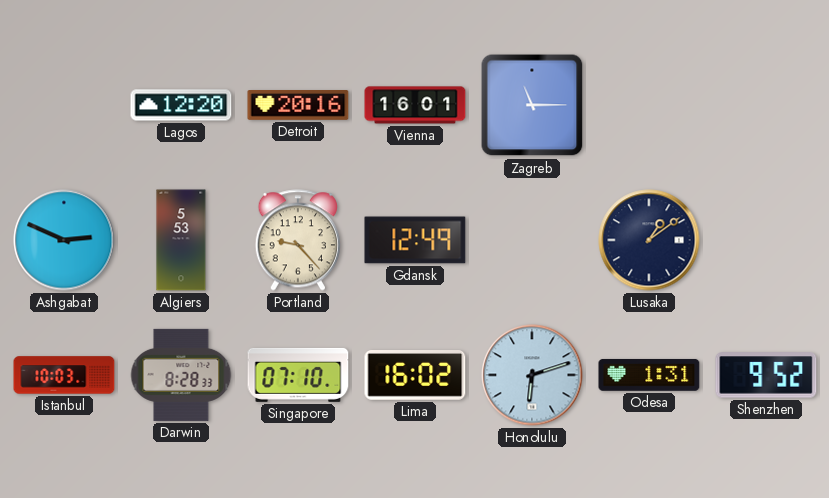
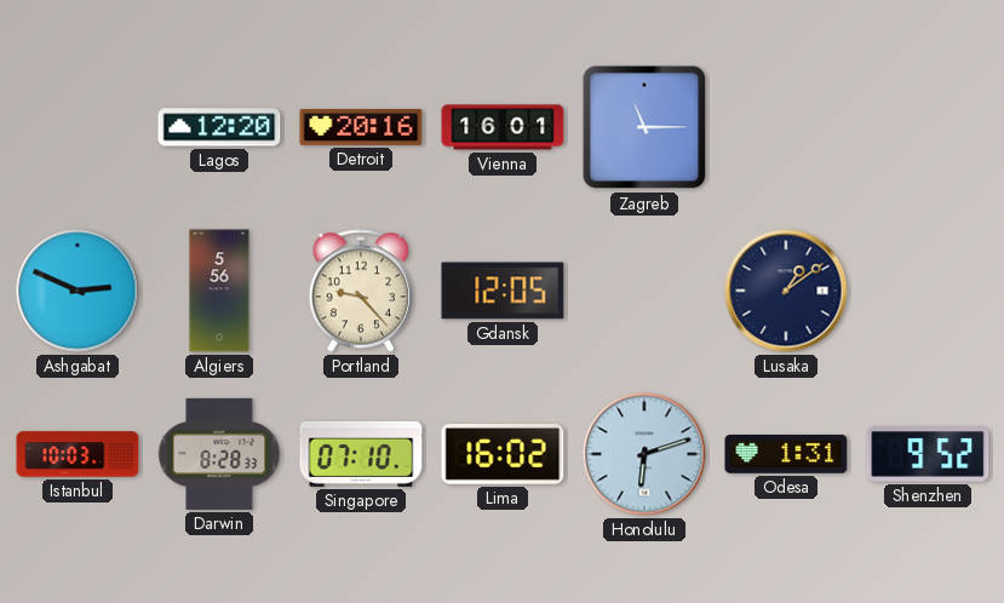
Algiers: 5:53 -> 5:56 (219, 291)
Gdansk: 12:49 -> 12:05 (503, 291)
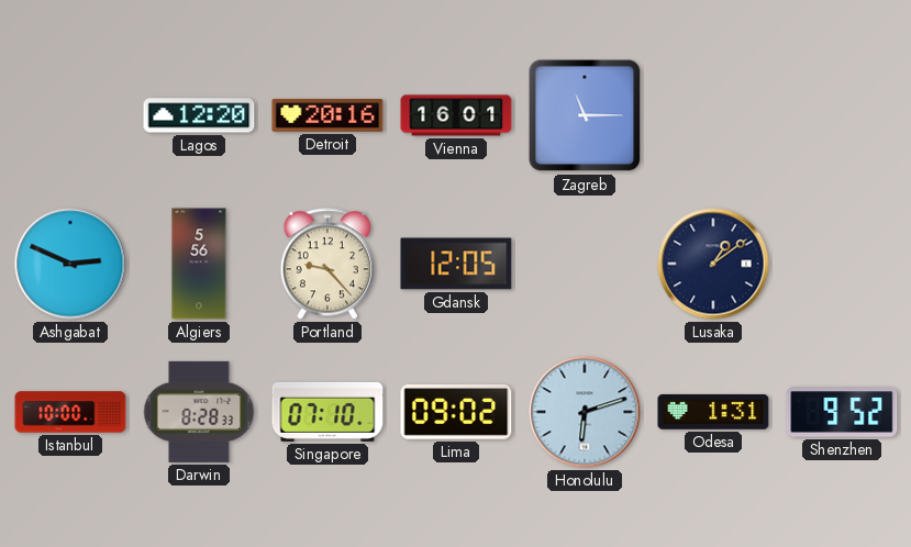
Istanbul: 10:03 -> 10:00 (70, 412)
Lima: 16:02 -> 09:02 (456, 413)
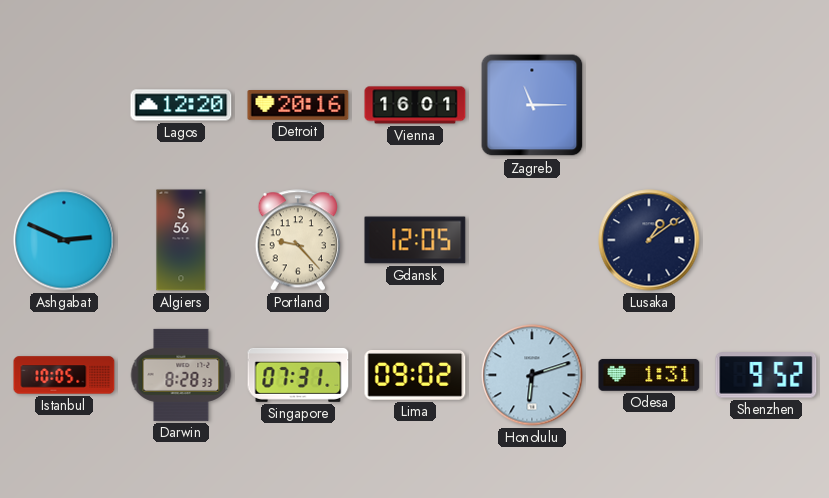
Istanbul: 10:00 -> 10:05 (64, 375)
Singapore: 07:10 -> 07:31 (298, 375)
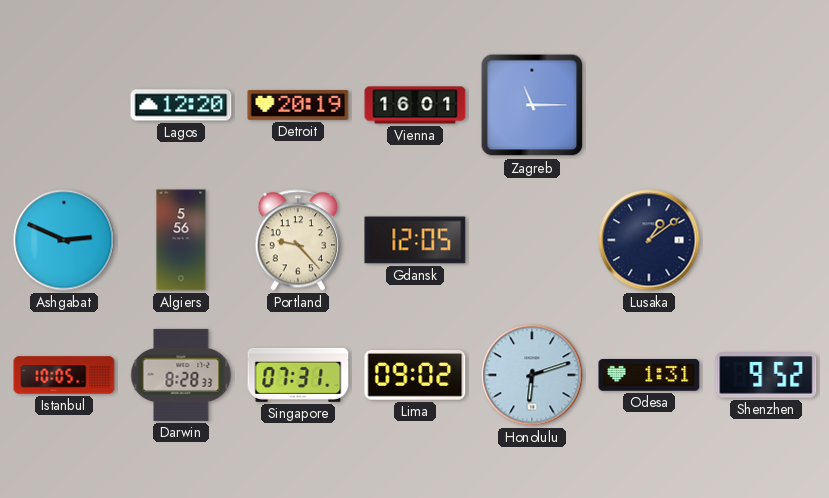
Detroit: 20:16 -> 20:19 (298, 106)
